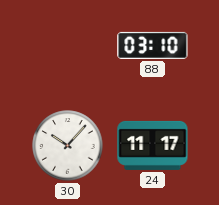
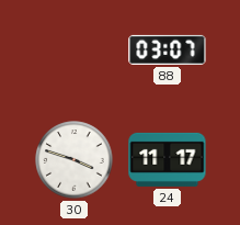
88: 03:10 -> 03:07 (168, 49)
30: 10:07 -> 3:48 (75, 160)
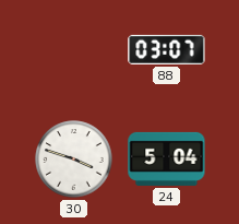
24: 11:17 -> 5:04 (167, 158)
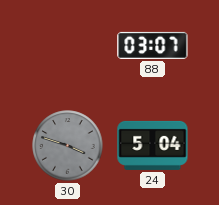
30 dial: white -> grey (68, 146)
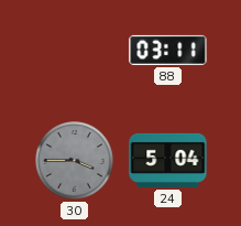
88: 03:07 -> 03:11 (168, 50)
30: 3:48 -> 3:45 (75, 161)
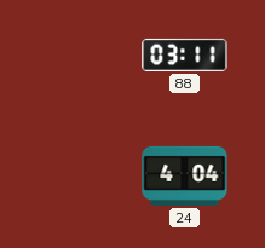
30: 3:45 -> none (75, 161)
24: 5:04 -> 4:04 (185, 175)
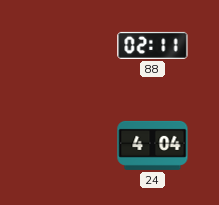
88: 03:11 -> 02:11 (153, 45)
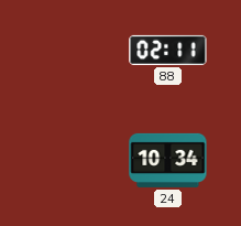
24: 4:04 -> 10:34 (168, 160)
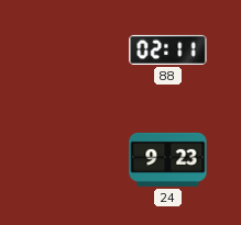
24: 10:34 -> 9:23 (168, 159)
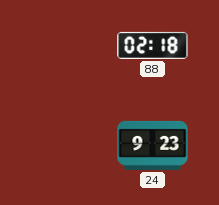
88: 02:11 -> 02:18 (153, 45)
